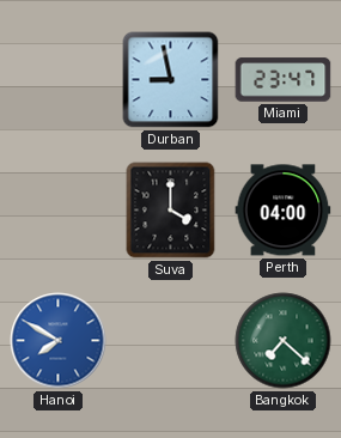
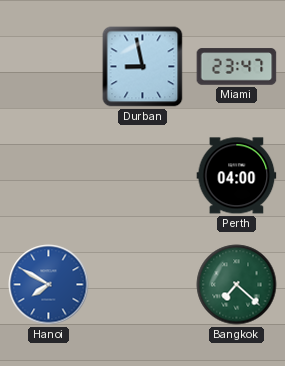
Suva: 4:00 -> none (171, 211)
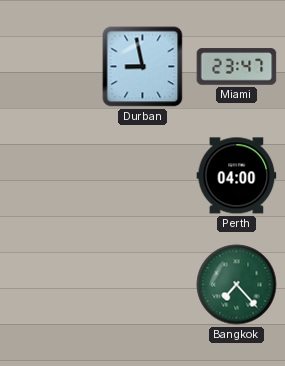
Hanoi: 7:50 -> none (49, 285)
Bangkok: 7:22 -> 7:23 (237, 285)
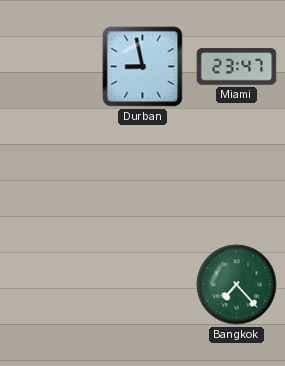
Perth: 04:00 -> none (237, 176)
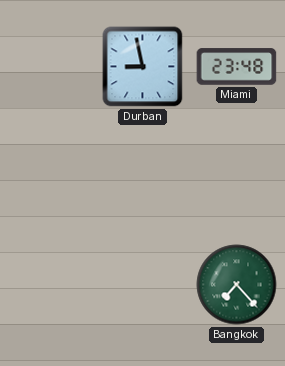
Miami: 23:47 -> 23:48 (237, 67)
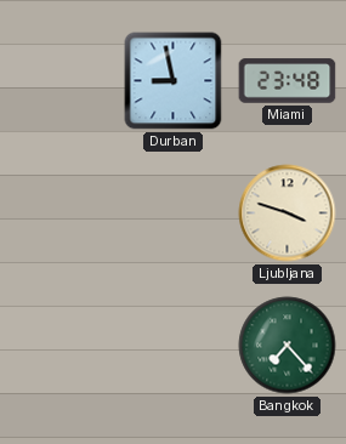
Ljubljana: none -> 3:48 (288, 214)
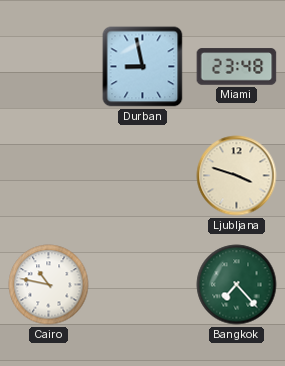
Cairo: none -> 10:47 (49, 285)
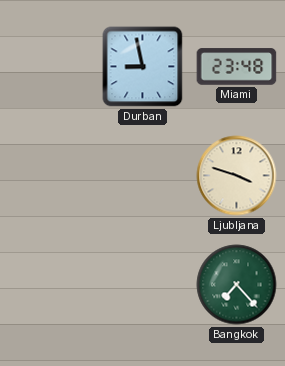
Cairo: 10:47 -> none (49, 285)
